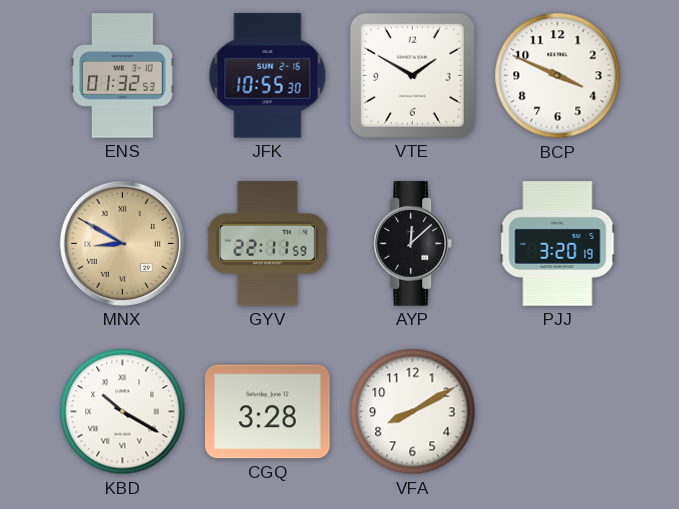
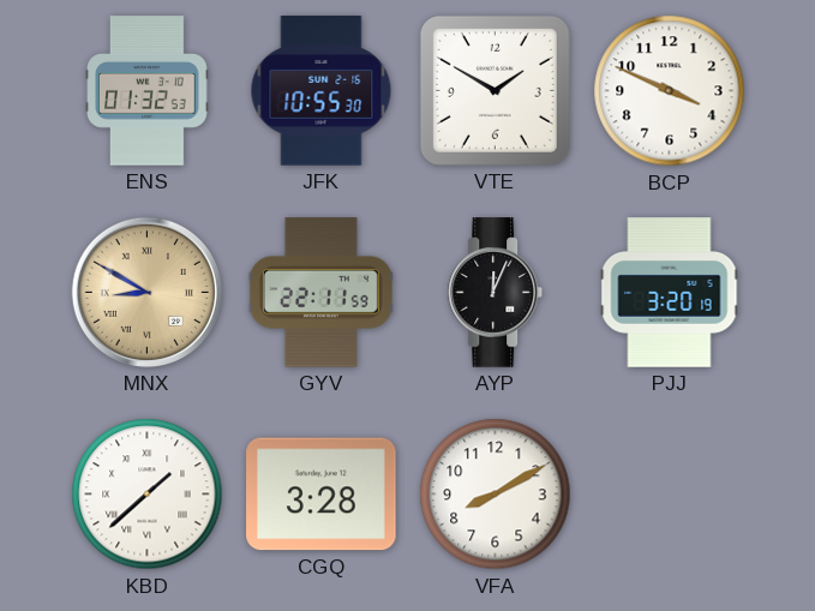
AYP: 12:08 -> 12:04 (496, 293)
KBD: 10:20 -> 1:38 (148, 495)
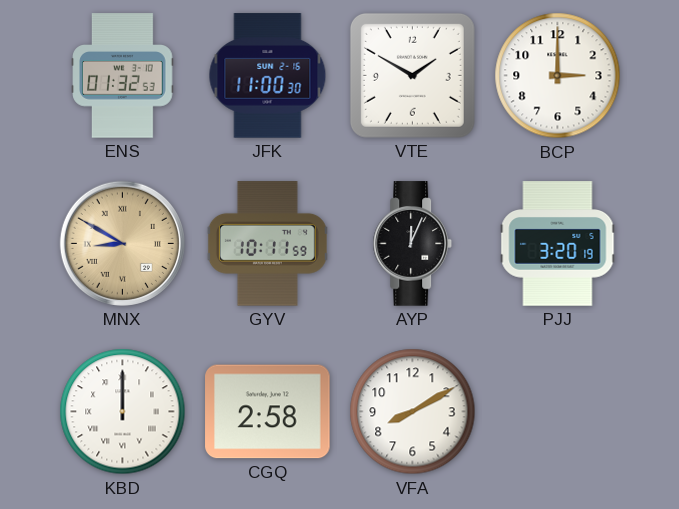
JFK: 10:55 -> 11:00 (268, 76)
BCP: 3:49 -> 3:00 (558, 76)
GYV: 22:11 -> 10:11 (267, 244)
KBD: 1:38 -> 12:00 (123, 412)
CGQ: 3:28 -> 2:58 (268, 412)
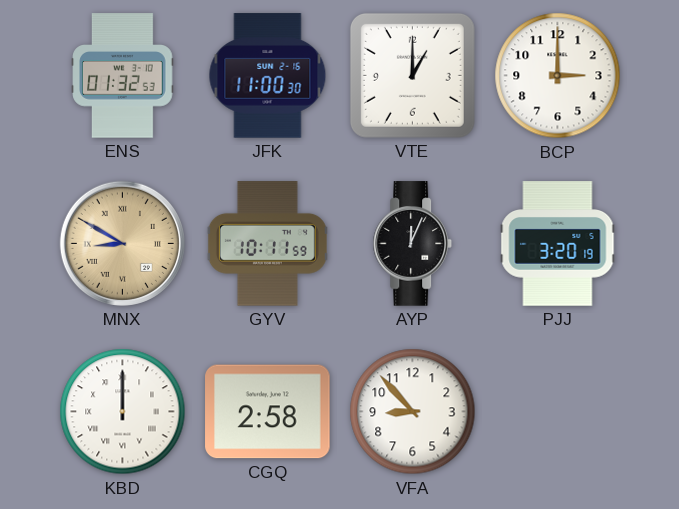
VTE: 1:50 -> 1:00 (412, 75)
VFA: 8:10 -> 8:53 (413, 412)
